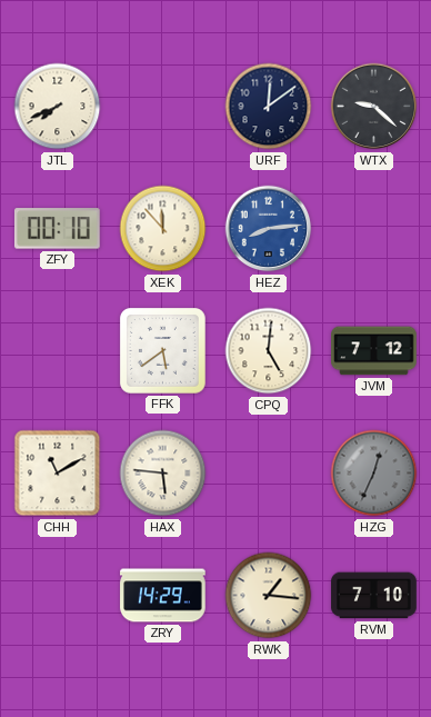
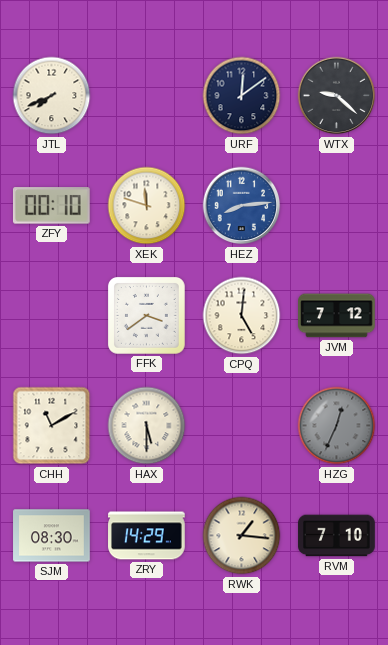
XEK: 11:53 -> 11:48 (147, 206)
FFK: 5:39 -> 3:39 (146, 315)
HAX: 5:46 -> 5:30 (147, 426)
SJM: none -> 08:30 (52, 536)
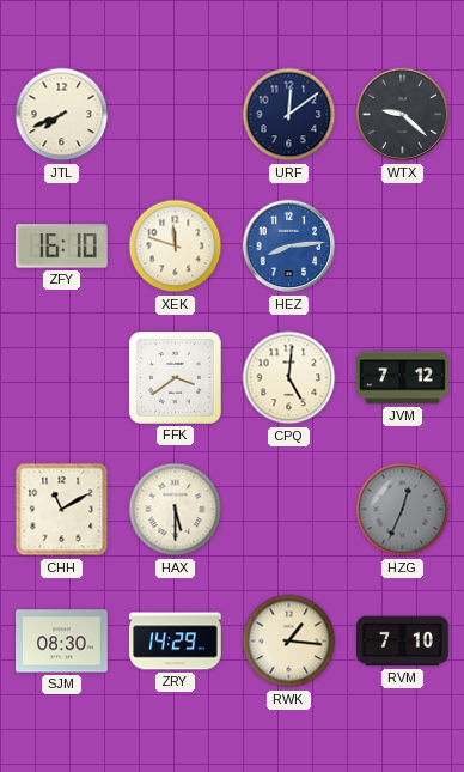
ZFY: 00:10 -> 16:10 (61, 247)
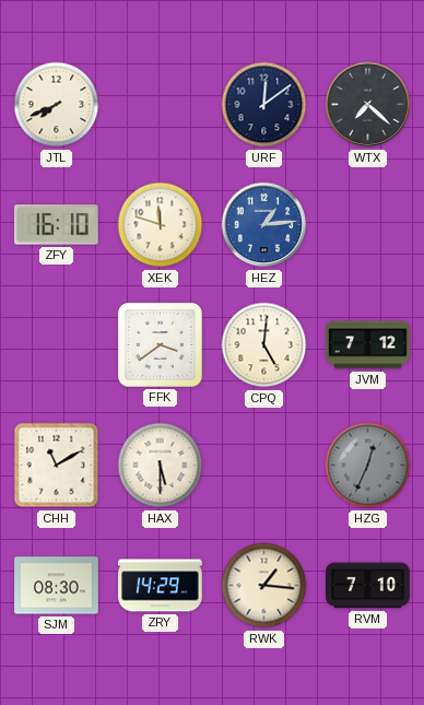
WTX: 9:22 -> 7:22 (368, 105)
HEZ: 8:14 -> 1:14 (264, 225)
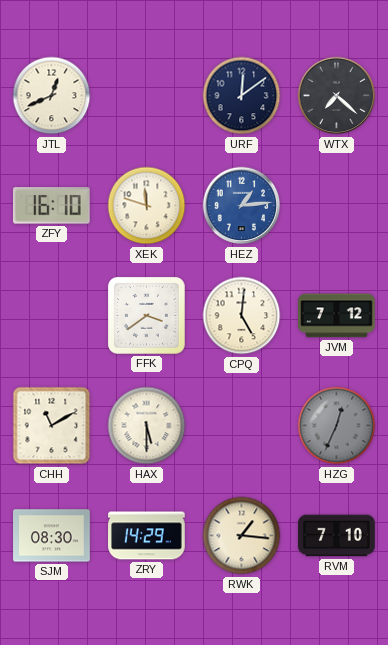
JTL: 7:41 -> 12:41 (52, 96)
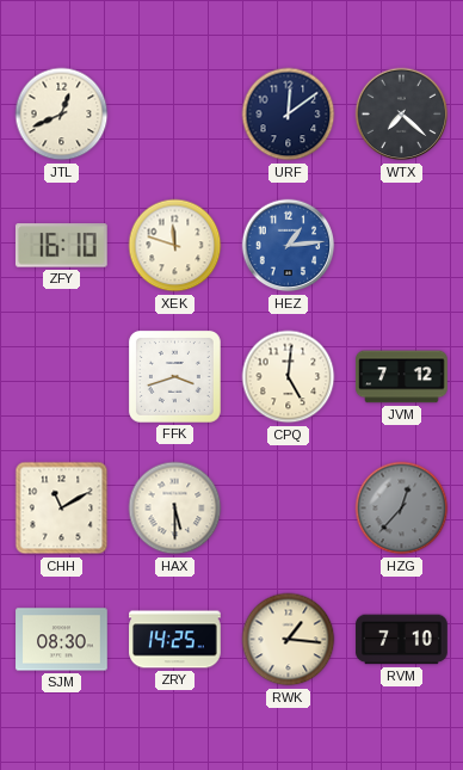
FFK: 3:39 -> 3:42 (174, 376)
HZG: 12:34 -> 12:37 (402, 509)
ZRY: 14:29 -> 14:25 (175, 640)
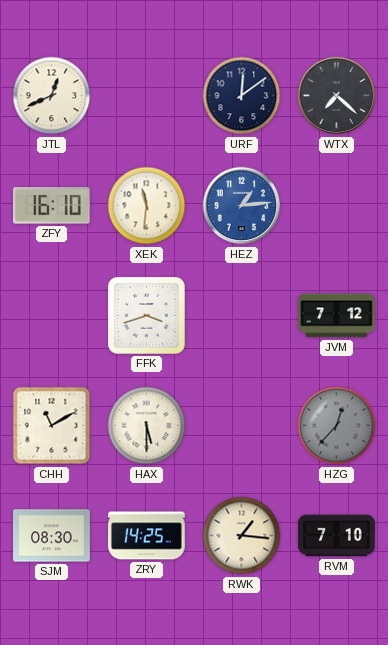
XEK: 11:48 -> 11:31 (147, 206)
CPQ: 5:01 -> none (289, 377)
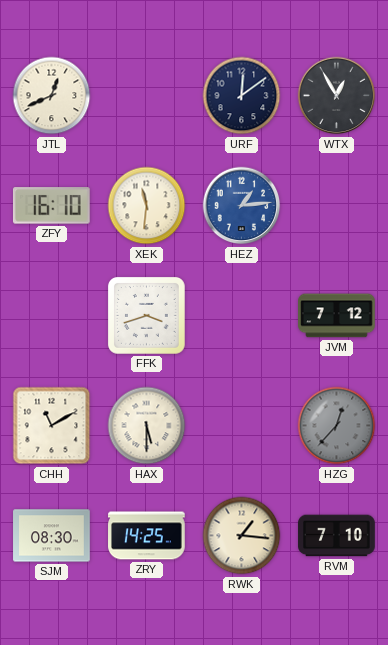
WTX: 7:22 -> 12:55 (337, 96)
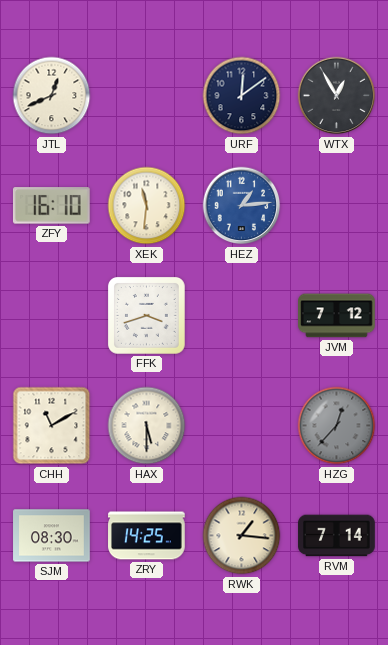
RVM: 7:10 -> 7:14 (337, 536)
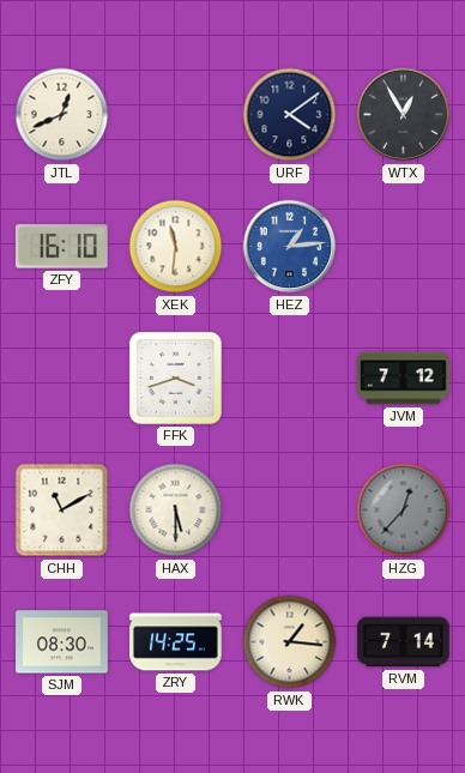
URF: 12:09 -> 4:09 (290, 115)
